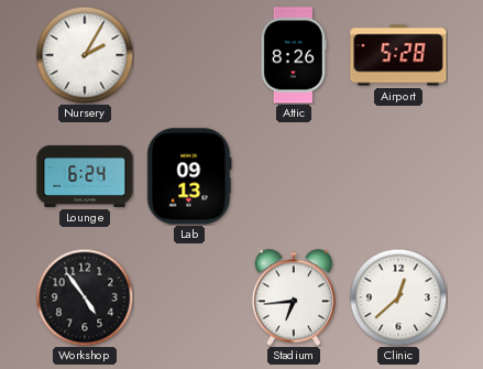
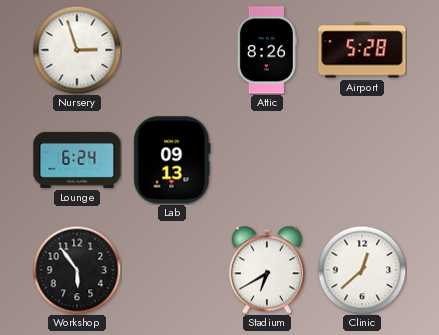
Nursery: 2:05 -> 2:57 (77, 50)
Workshop: 4:54 -> 5:54 (77, 270)
Stadium: 6:44 -> 6:40 (267, 270)
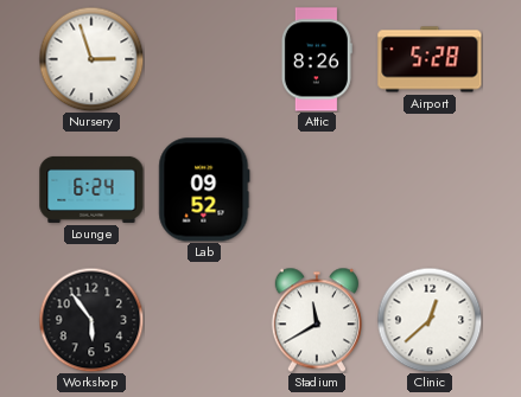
Lab: 09:13 -> 09:52 (204, 190)
Stadium: 6:40 -> 11:40 (317, 320)
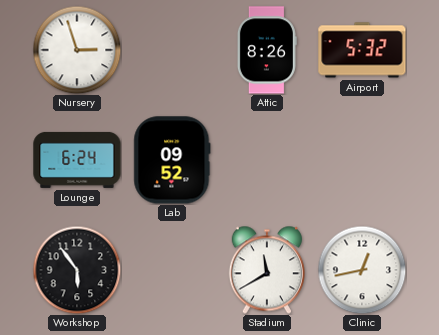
Airport: 5:28 -> 5:32 (362, 50)
Clinic: 12:38 -> 12:43 (362, 270)
